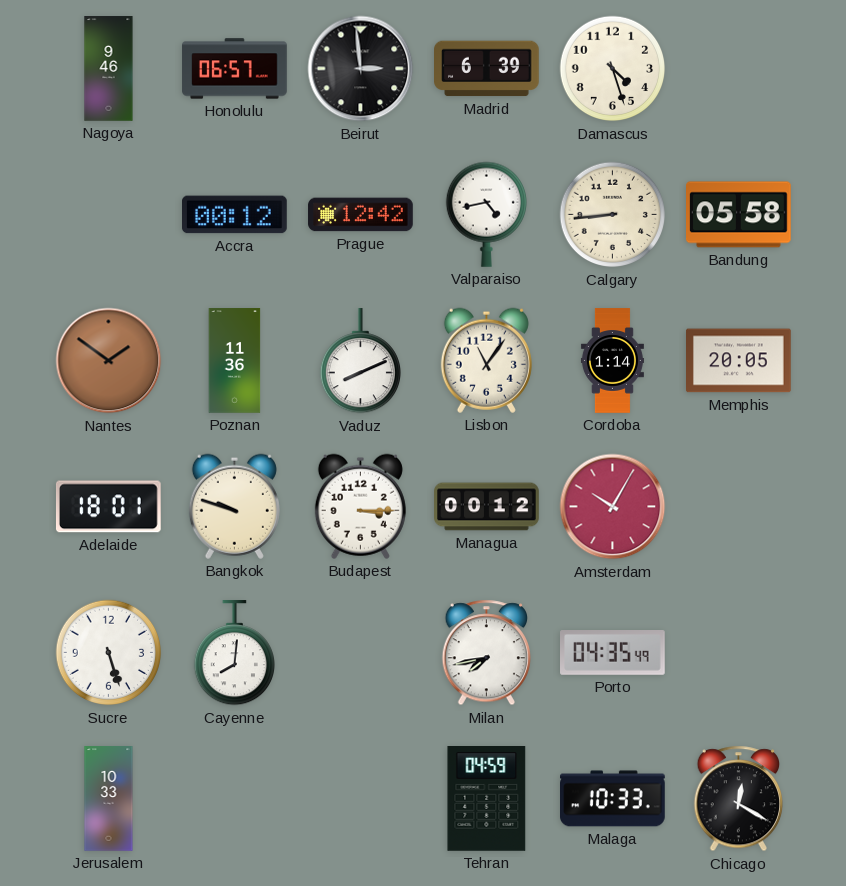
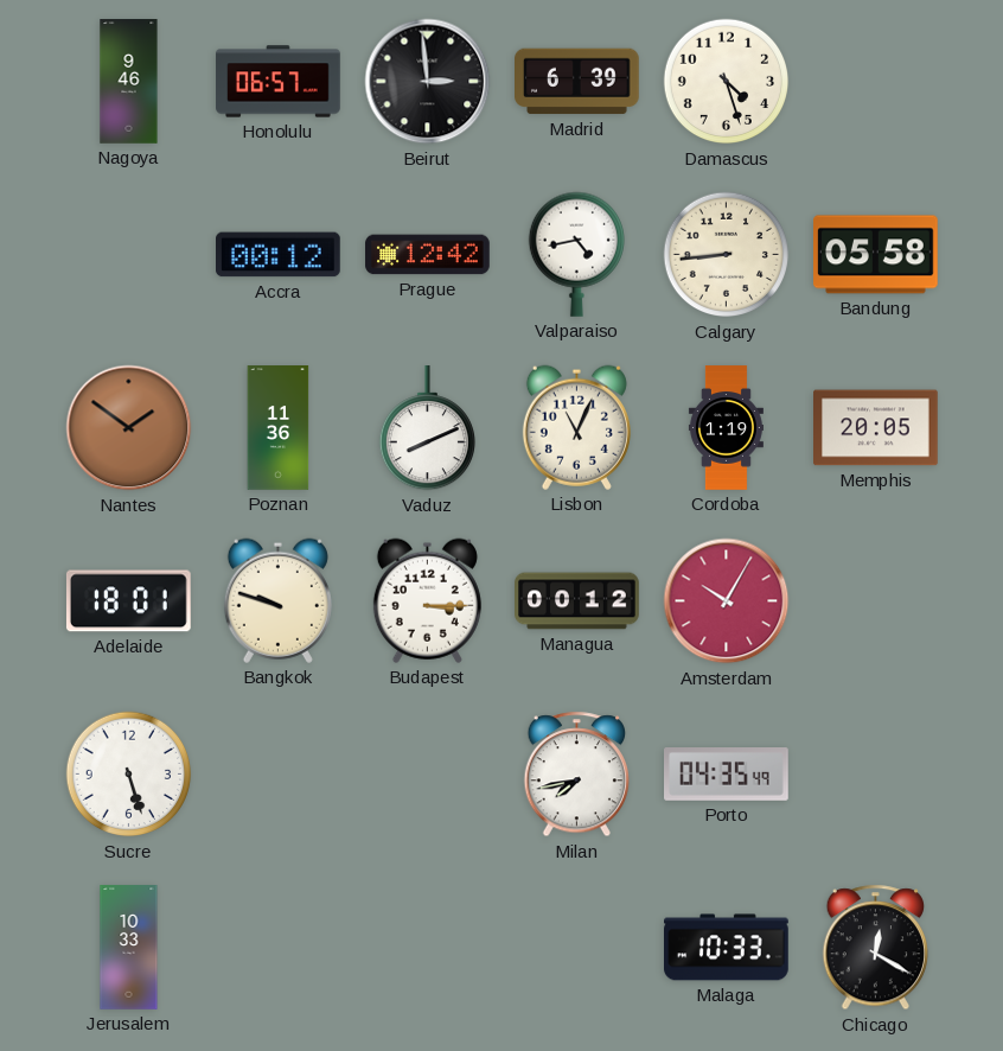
Lisbon: 11:06 -> 11:04 (576, 427)
Cordoba: 1:14 -> 1:19 (726, 428)
Cayenne: 8:01 -> none (234, 654)
Tehran: 04:59 -> none (487, 799)
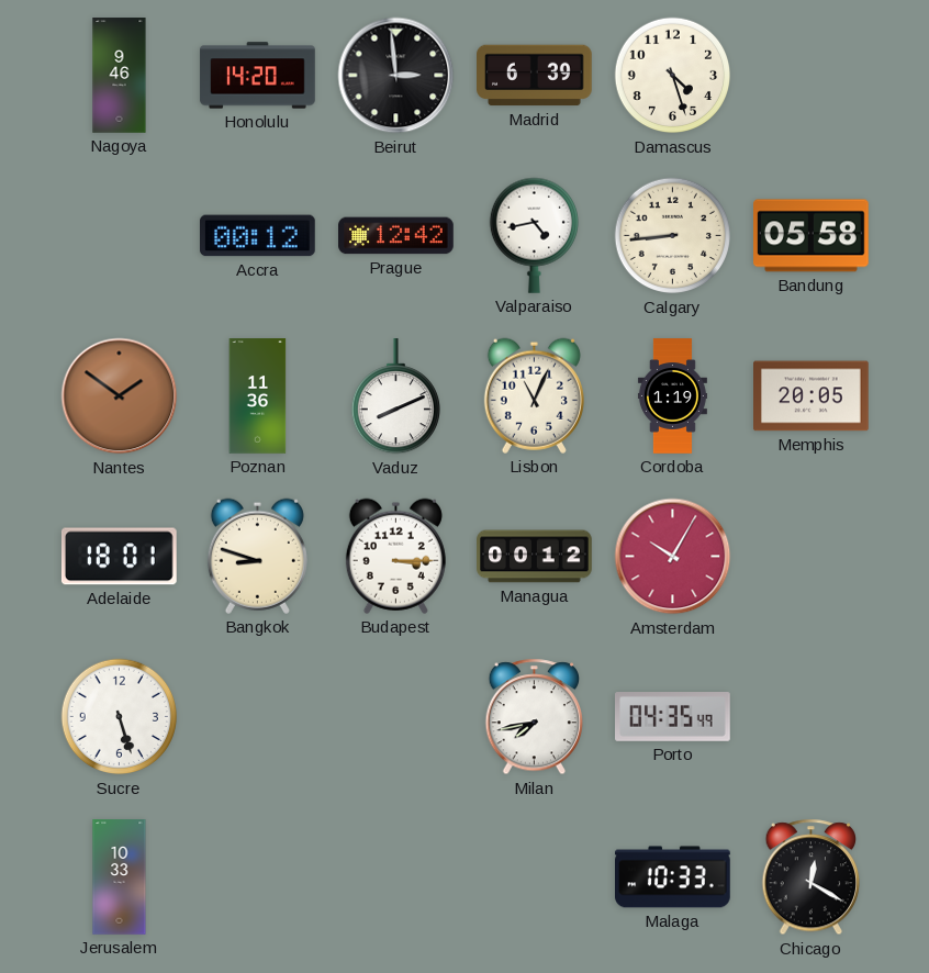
Honolulu: 06:57 -> 14:20 (258, 76)
Bangkok: 9:48 -> 8:48 (257, 556)
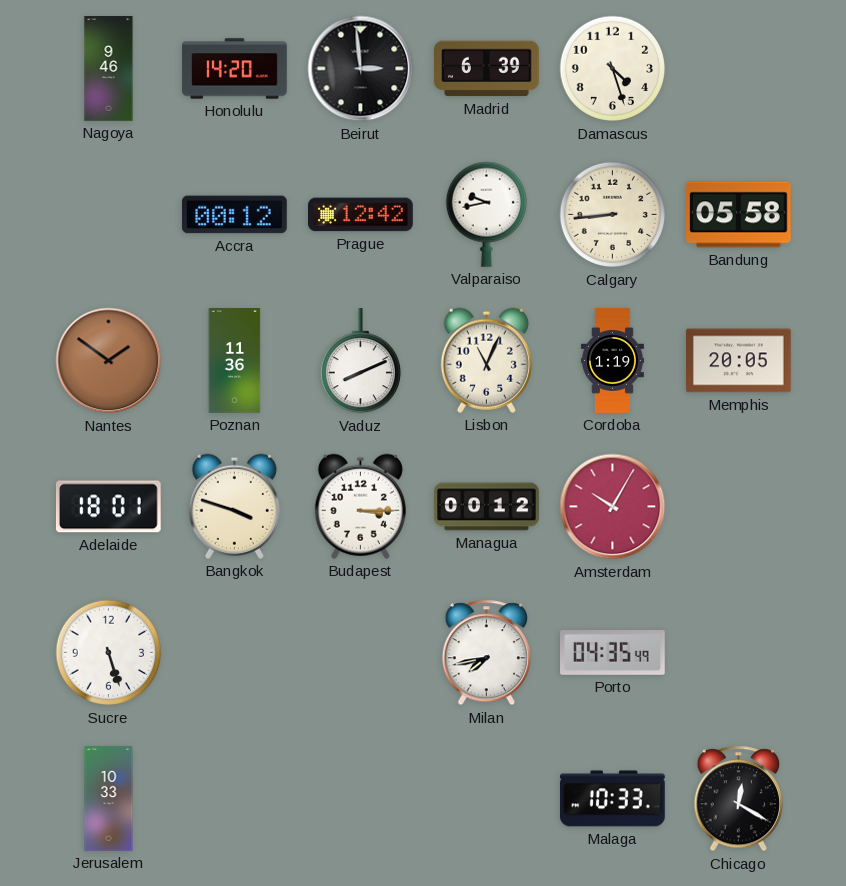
Valparaiso: 4:43 -> 9:43 (486, 214)
Bangkok: 8:48 -> 3:48 (234, 506)
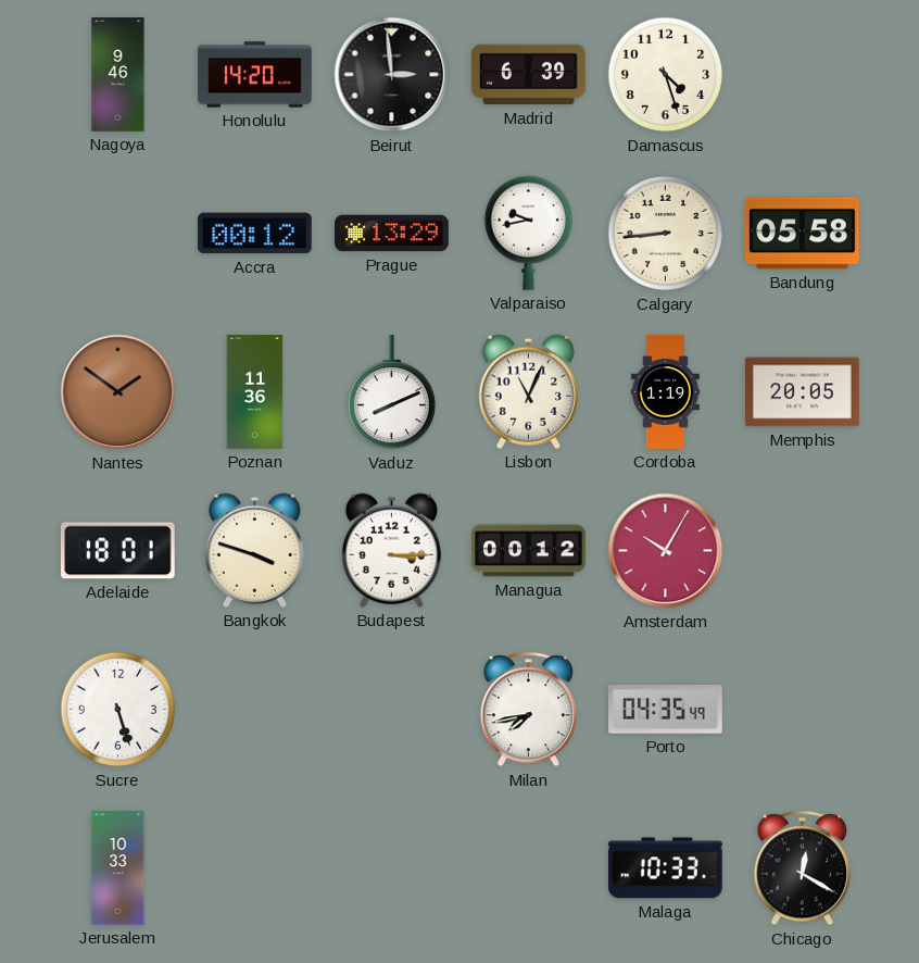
Prague: 12:42 -> 13:29 (392, 234)
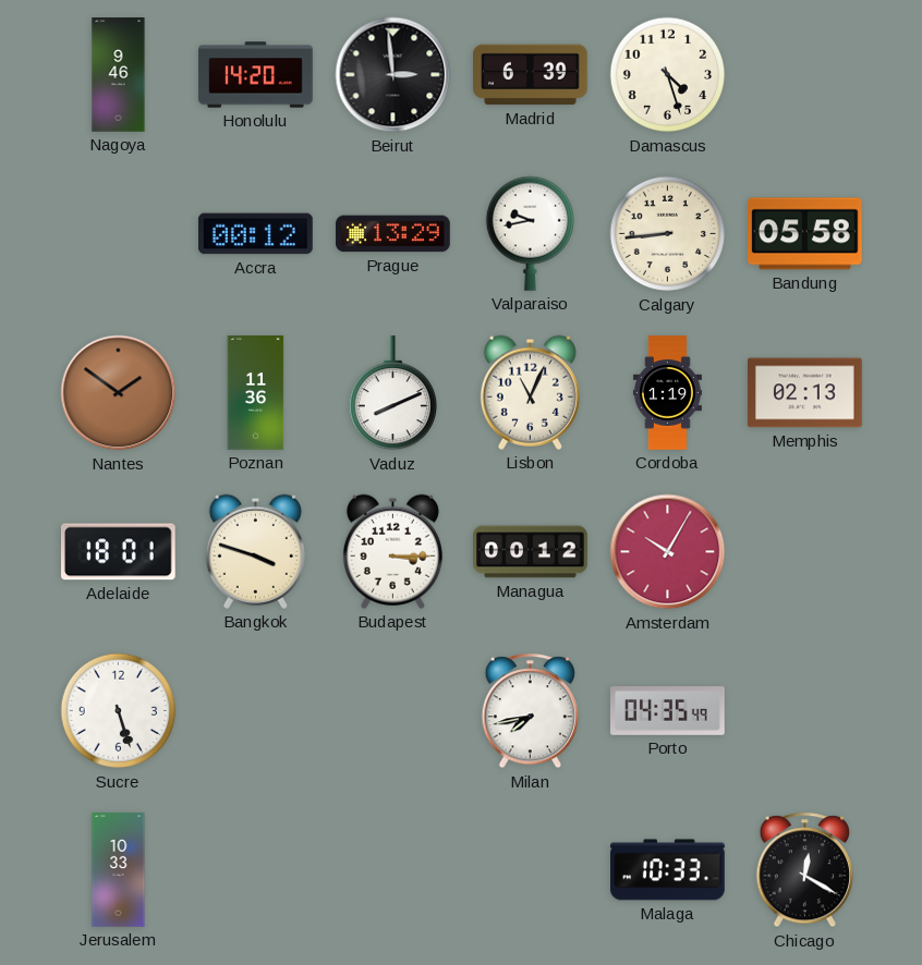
Memphis: 20:05 -> 02:13 (805, 393)
